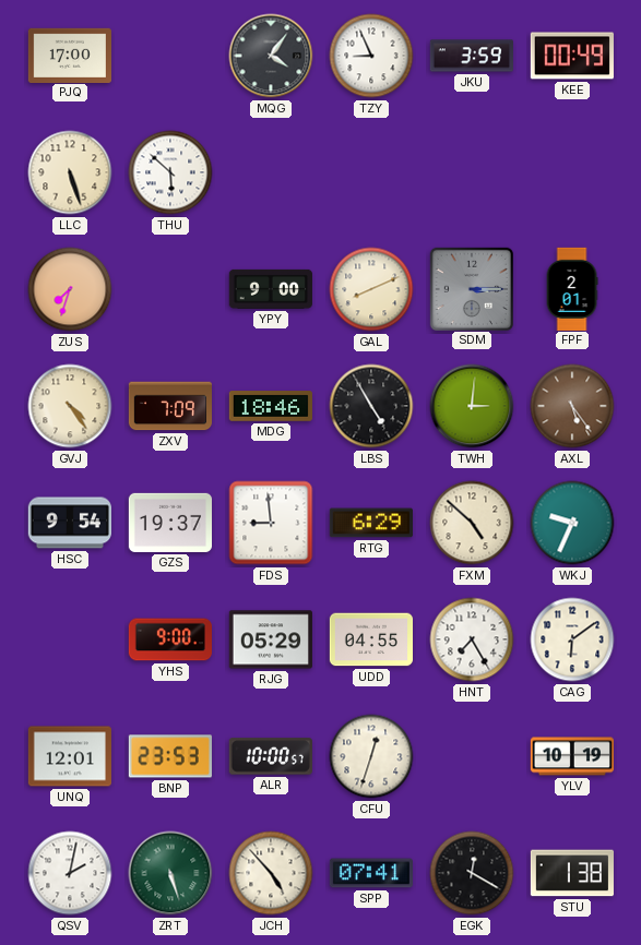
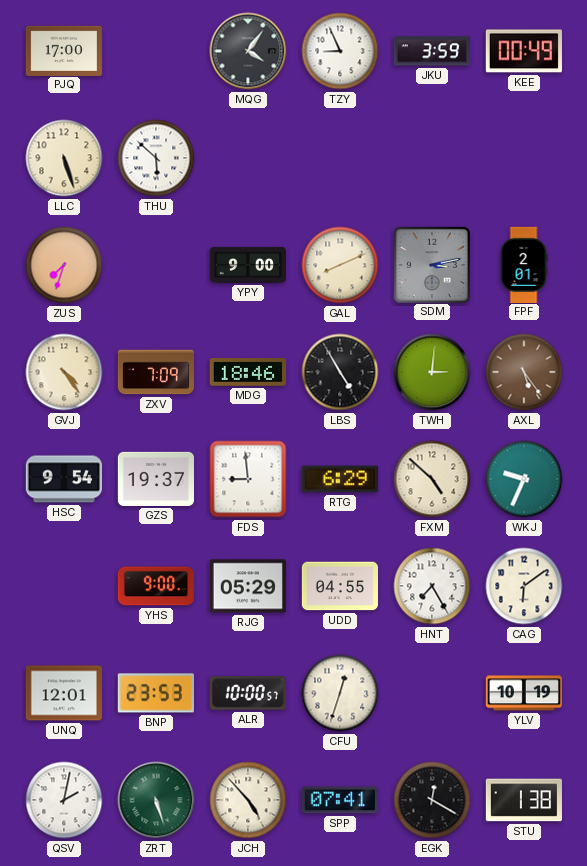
SDM: 3:15 -> 3:13 (431, 264)
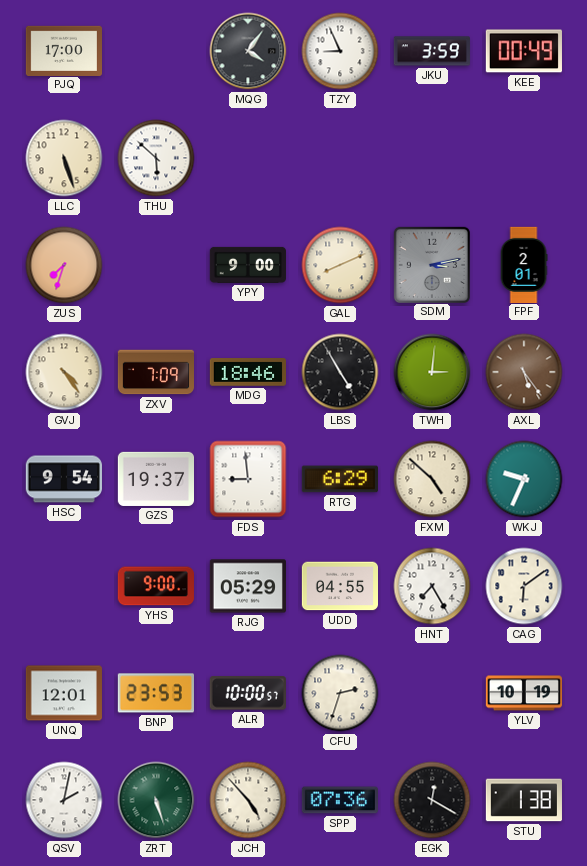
CFU: 12:33 -> 2:33 (340, 693)
SPP: 07:41 -> 07:36 (339, 800)
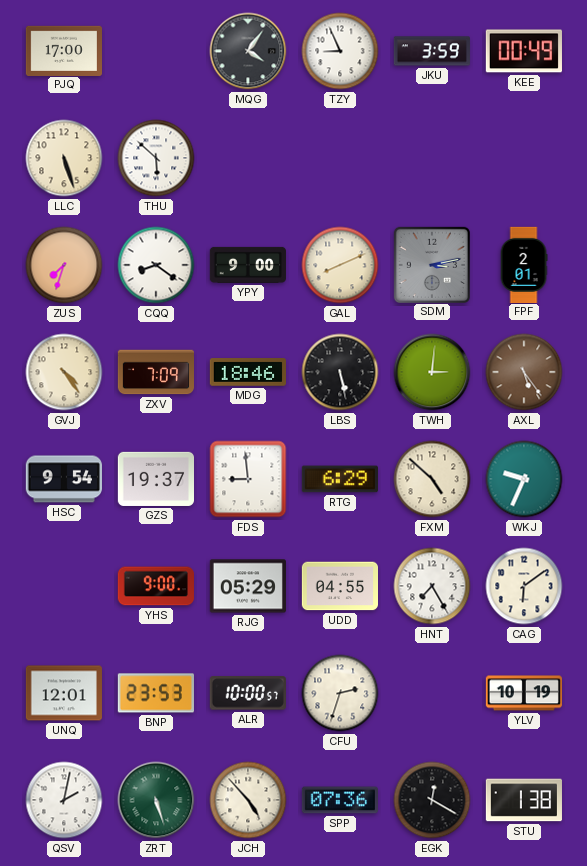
CQQ: none -> 8:21 (156, 265)
LBS: 4:55 -> 5:28 (340, 372)
